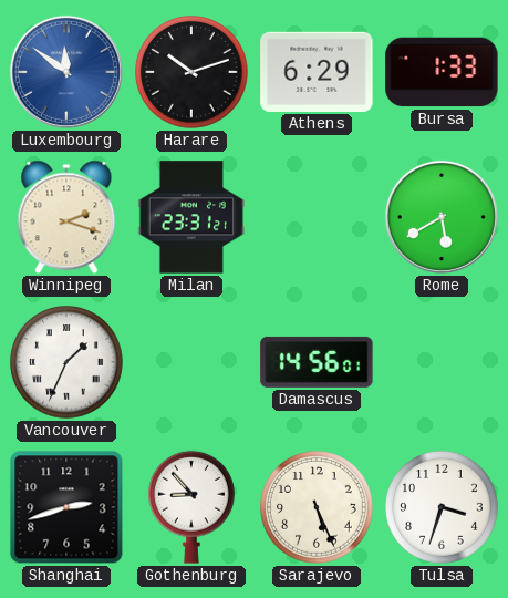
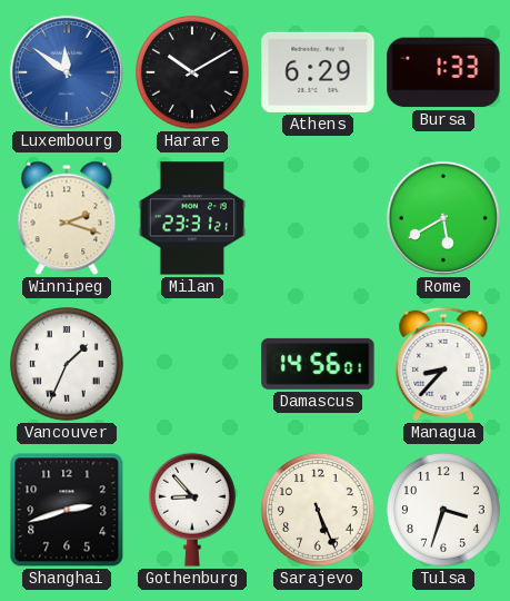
Harare: 10:12 -> 10:10 (192, 72)
Managua: none -> 8:37 (443, 364)
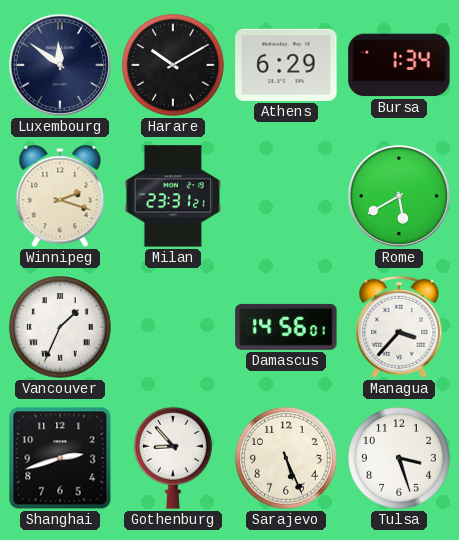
Luxembourg dial: blue -> navy (60, 65)
Bursa: 1:33 -> 1:34 (399, 65)
Managua: 8:37 -> 3:37 (399, 327)
Tulsa: 3:33 -> 3:27 (399, 458)
